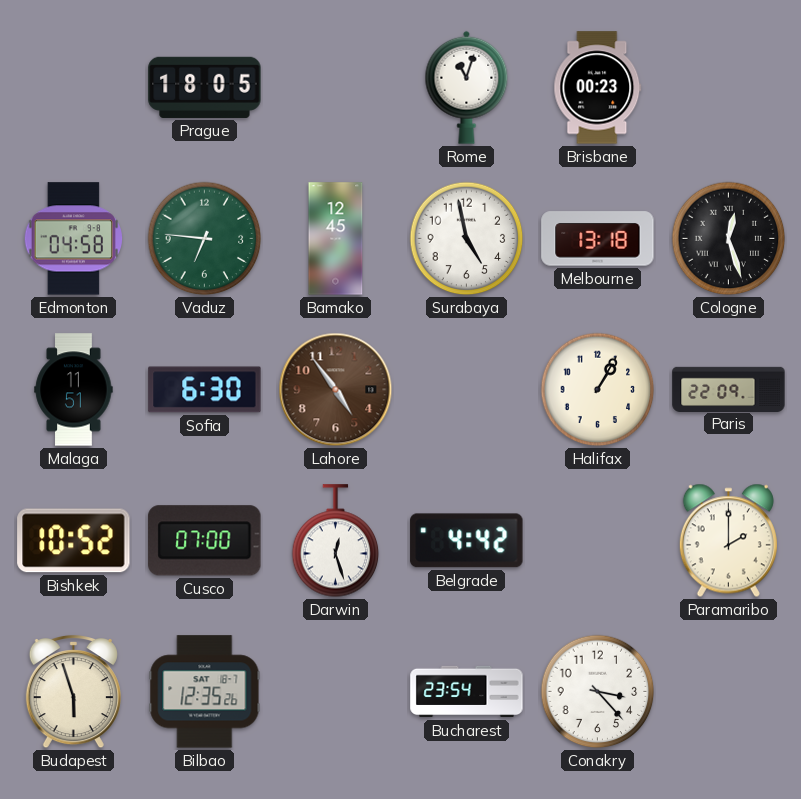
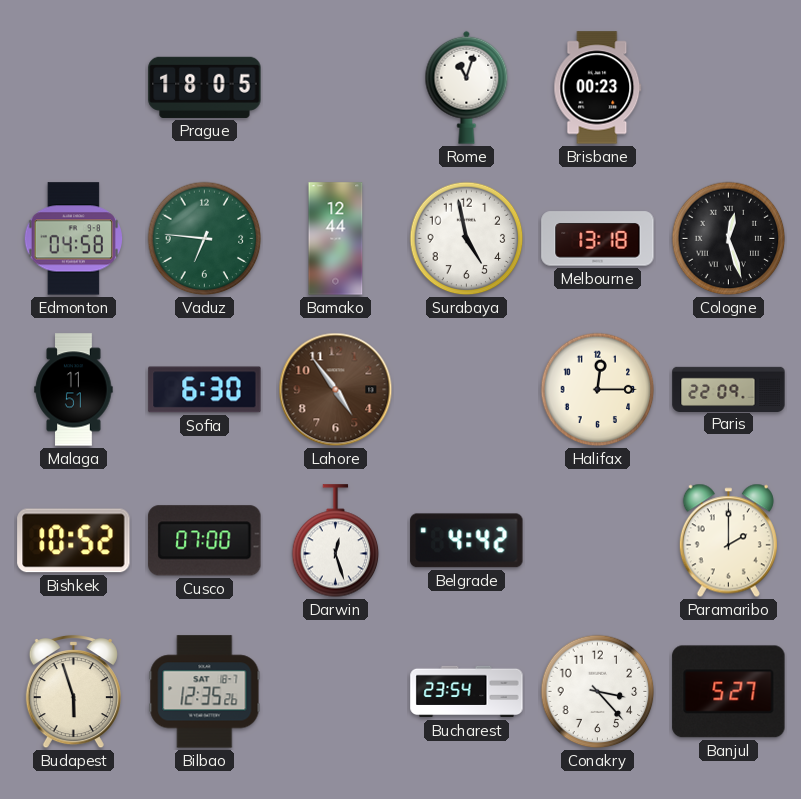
Bamako: 12:45 -> 12:44 (336, 239)
Halifax: 1:05 -> 12:15 (598, 390)
Banjul: none -> 5:27 (729, 692)
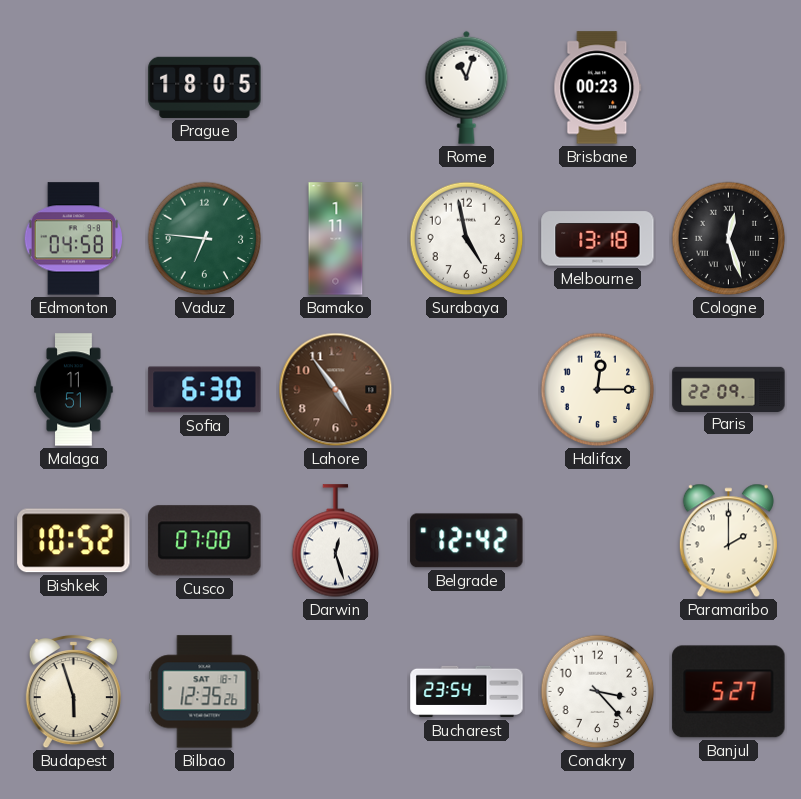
Bamako: 12:44 -> 1:11 (336, 239)
Belgrade: 4:42 -> 12:42 (467, 541)
